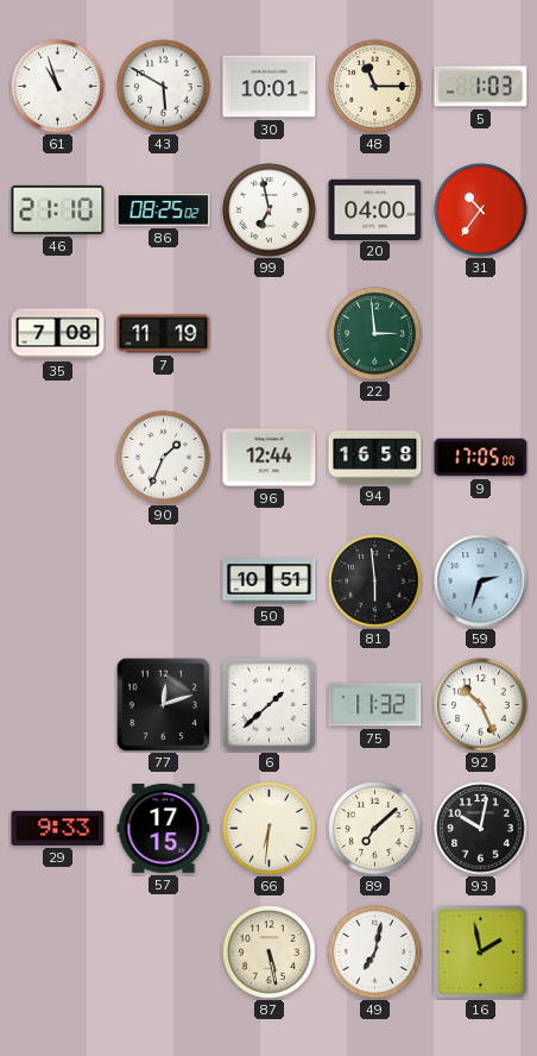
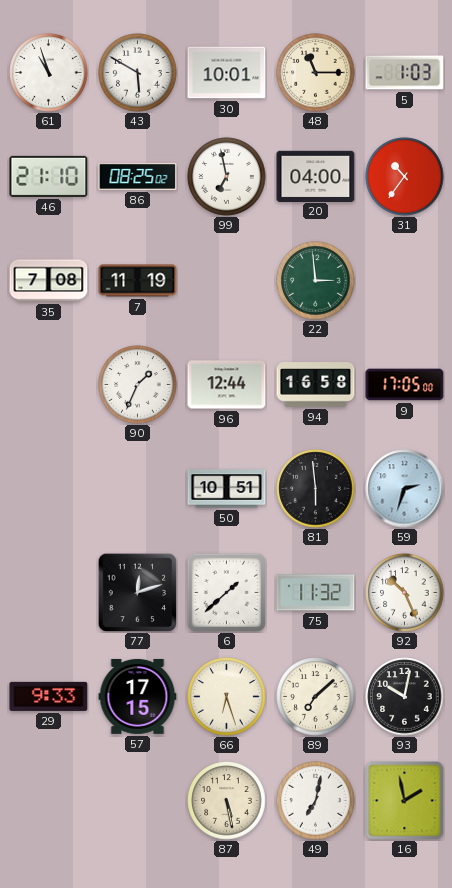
66: 6:31 -> 6:27 (227, 697)
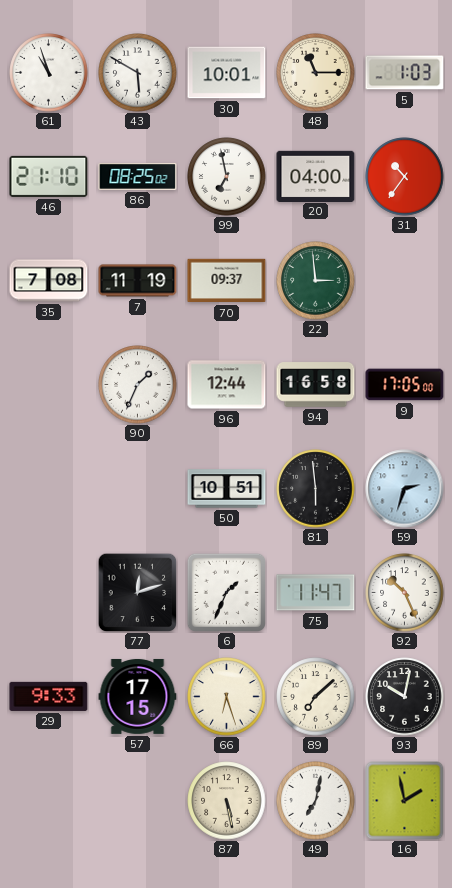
70: none -> 09:37 (227, 281)
6: 1:38 -> 1:34 (226, 592)
75: 11:32 -> 11:47 (316, 593)
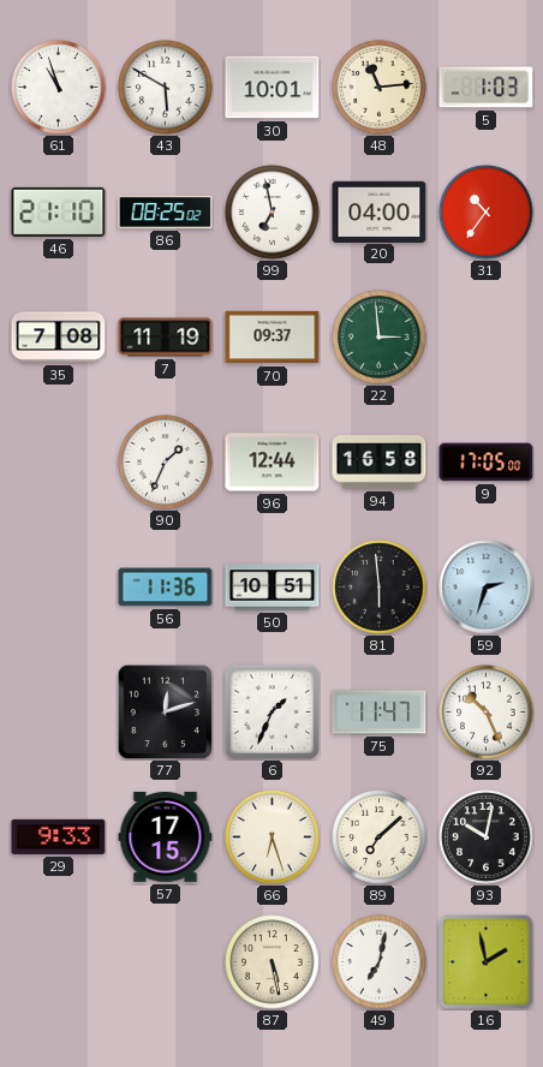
48: 11:15 -> 11:14 (380, 88)
56: none -> 11:36 (166, 588)
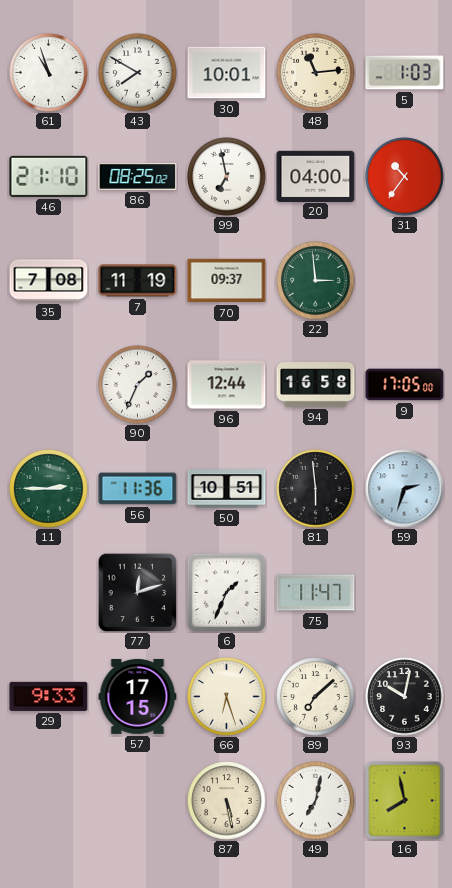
43: 5:50 -> 7:50 (138, 73)
11: none -> 2:45 (49, 489)
92: 10:26 -> none (487, 713)
16: 1:58 -> 7:58 (405, 801)
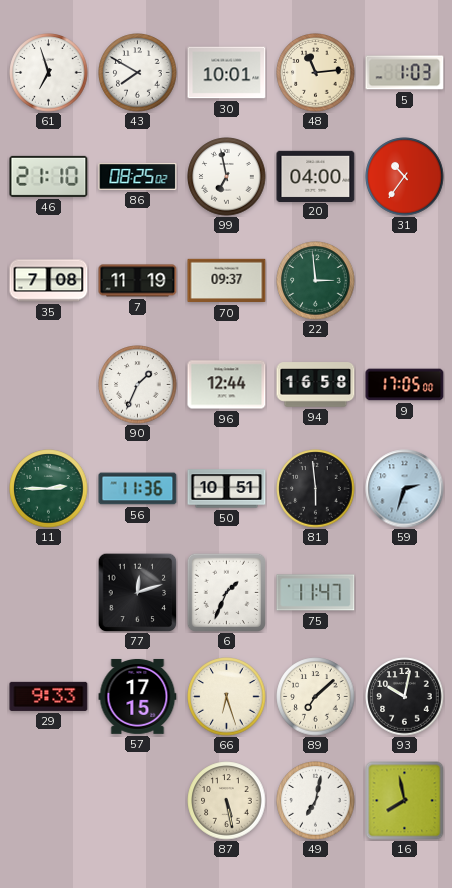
61: 10:57 -> 6:57 (49, 73)
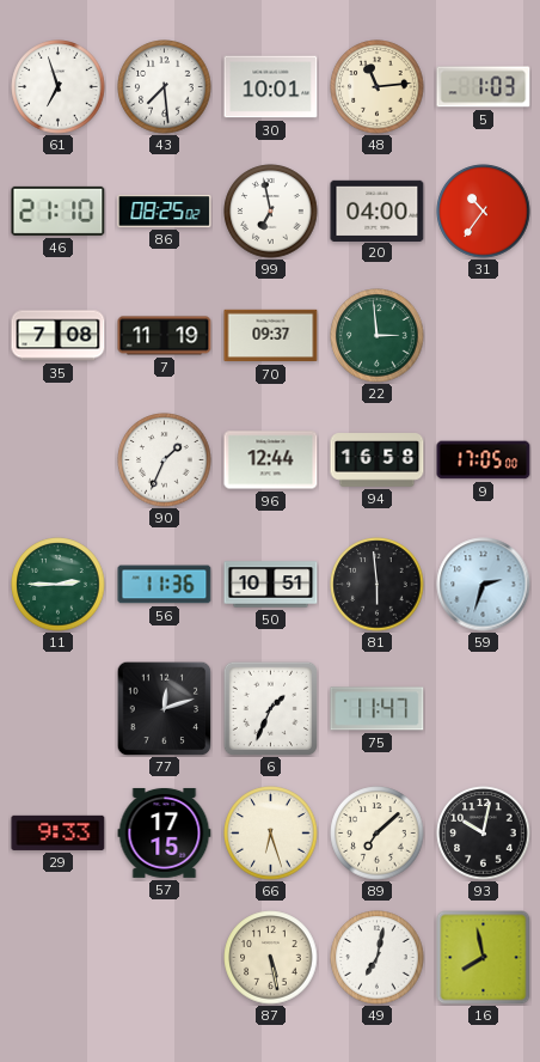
43: 7:50 -> 7:29 (165, 87)
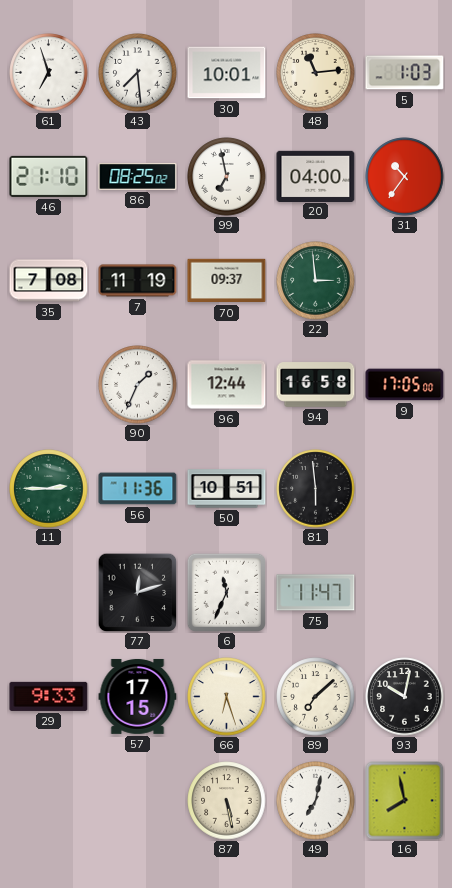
59: 2:33 -> none (484, 585)
6: 1:34 -> 11:34 (226, 592)
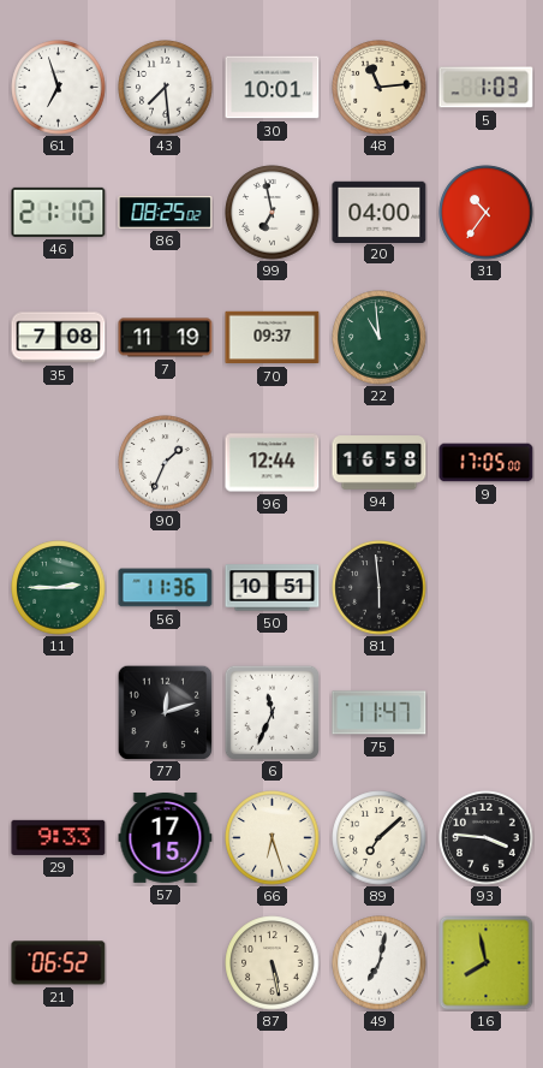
22: 2:59 -> 10:59 (380, 338)
93: 10:02 -> 3:46 (487, 838)
21: none -> 06:52 (59, 963)
